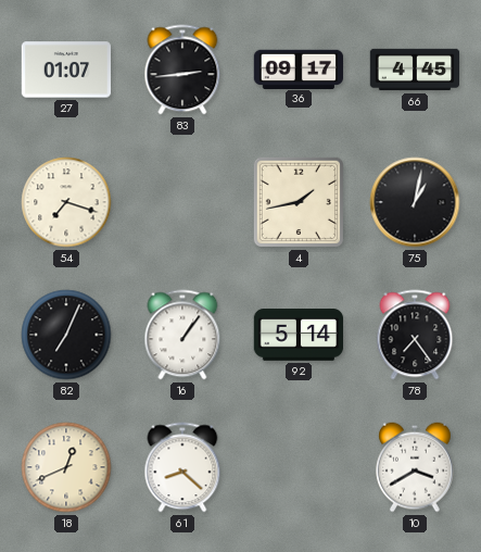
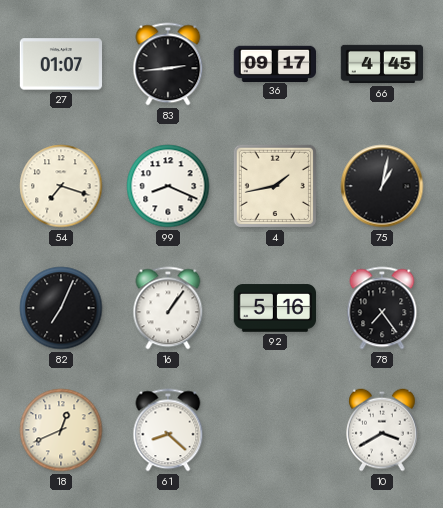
99: none -> 8:19 (168, 186)
92: 5:14 -> 5:16 (274, 308)
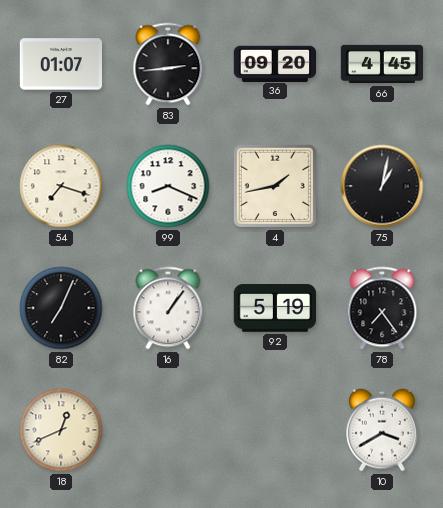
36: 09:17 -> 09:20 (274, 63)
92: 5:16 -> 5:19 (274, 308)
61: 8:22 -> none (168, 430)
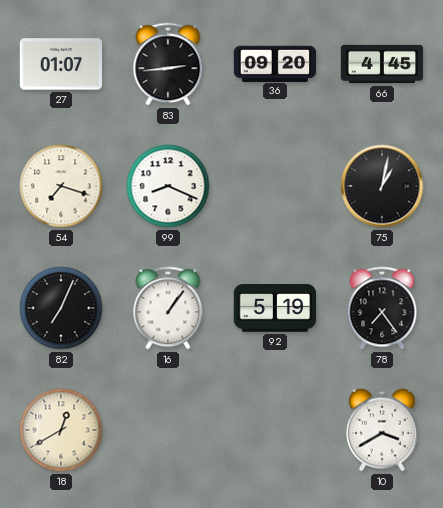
4: 1:43 -> none (275, 186)
18: 12:41 -> 12:40 (61, 430)
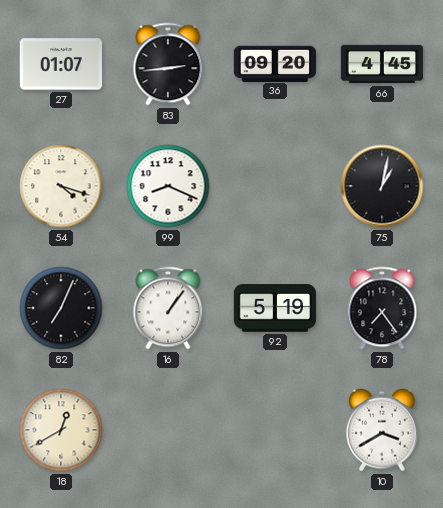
54: 7:18 -> 4:18 (61, 186)
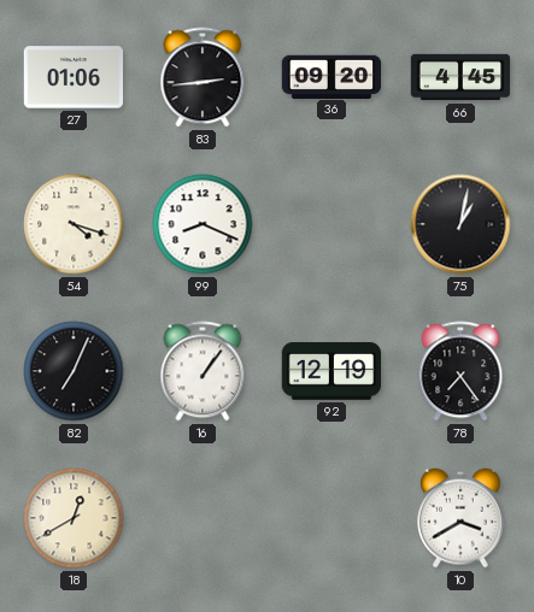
27: 01:07 -> 01:06 (74, 77)
92: 5:19 -> 12:19 (330, 371)
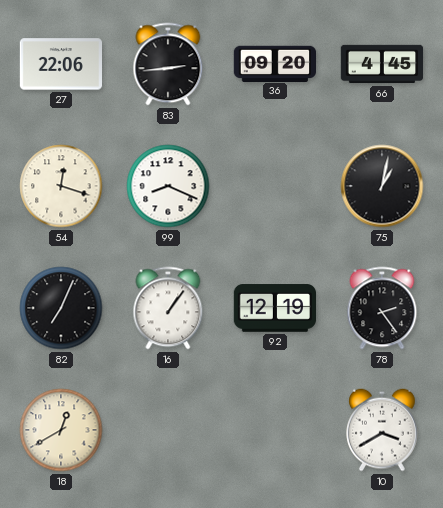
27: 01:06 -> 22:06 (61, 64)
54: 4:18 -> 12:18 (61, 186)
78: 7:24 -> 2:24 (382, 308)
